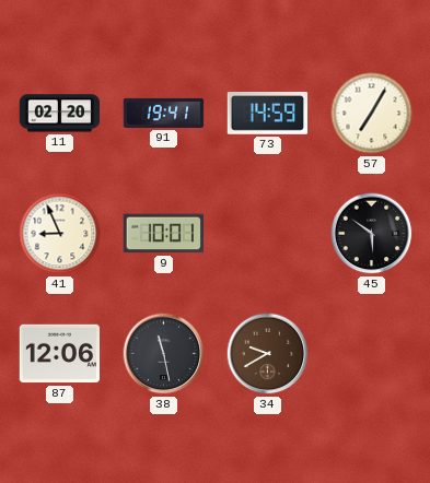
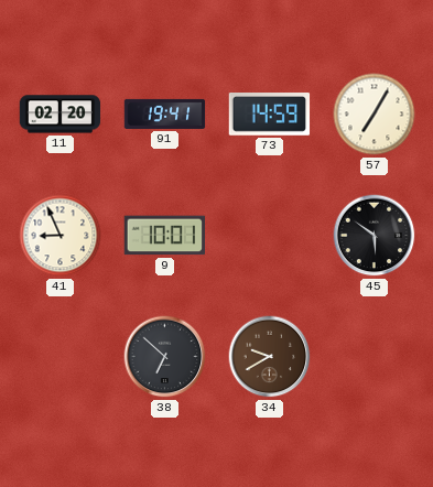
87: 12:06 -> none (60, 354)
38: 11:28 -> 6:52 (165, 357)
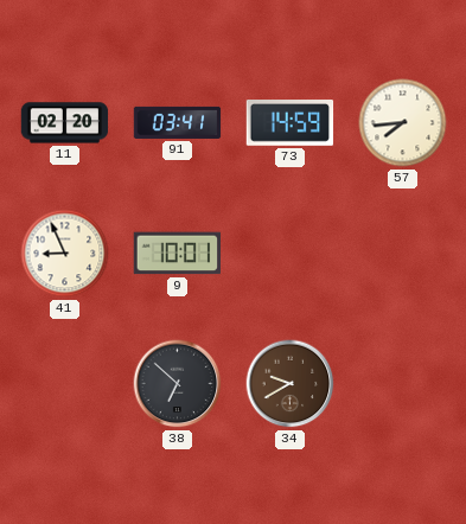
91: 19:41 -> 03:41 (178, 122)
57: 7:05 -> 7:44 (403, 123)
45: 5:51 -> none (375, 236)
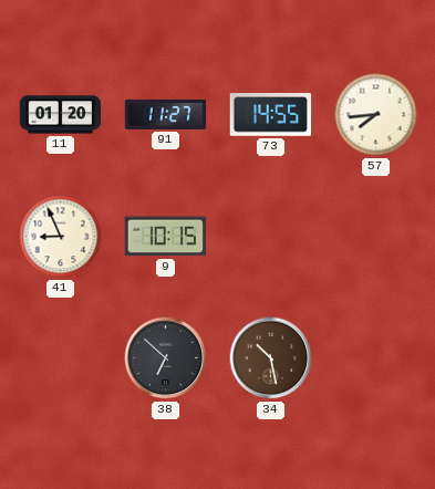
11: 02:20 -> 01:20 (61, 115)
91: 03:41 -> 11:27 (166, 114)
73: 14:59 -> 14:55 (271, 115)
9: 10:01 -> 10:15 (165, 237)
34: 9:40 -> 10:28 (271, 358)
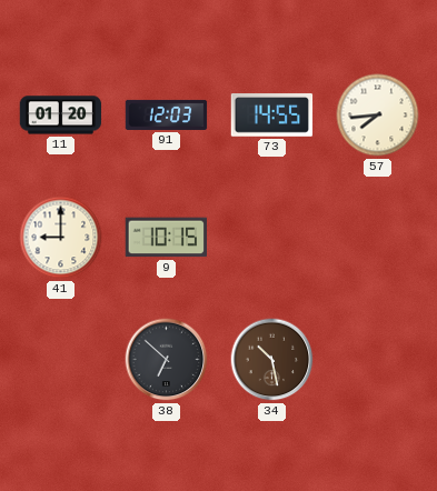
91: 11:27 -> 12:03 (167, 114)
41: 8:56 -> 9:00 (61, 238)
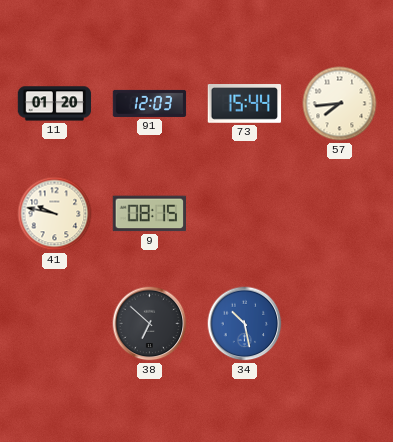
73: 14:55 -> 15:44 (245, 104)
41: 9:00 -> 9:47 (55, 214)
9: 10:15 -> 08:15 (149, 214)
34 dial: brown -> blue (245, 324)
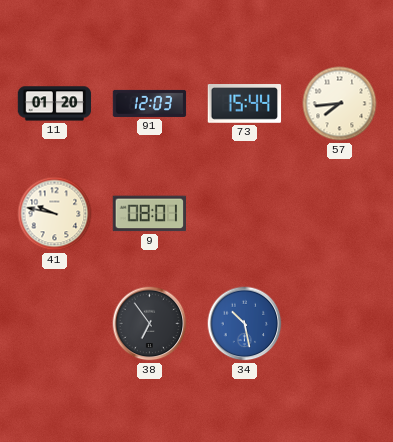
9: 08:15 -> 08:01 (149, 214)
38: 6:52 -> 6:54 (150, 324)
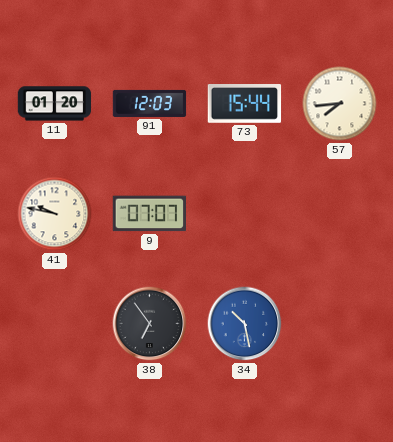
9: 08:01 -> 07:07 (149, 214)
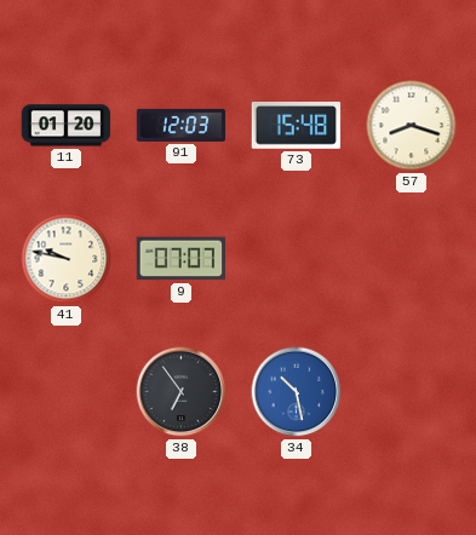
73: 15:44 -> 15:48 (297, 126)
57: 7:44 -> 8:18 (412, 126)
